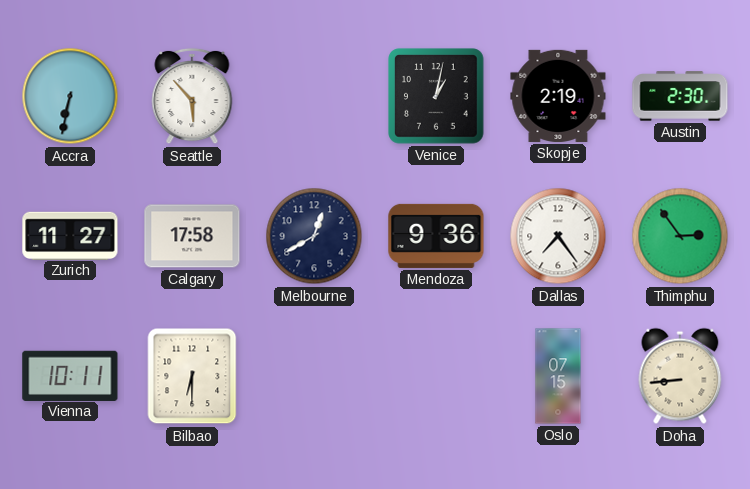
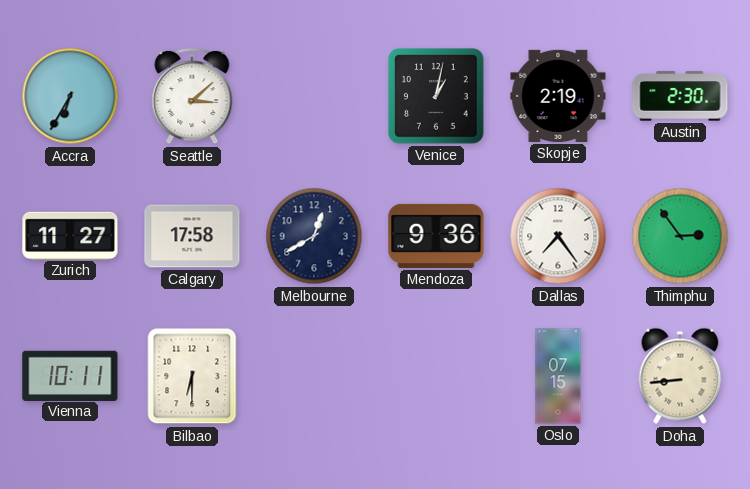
Accra: 6:32 -> 6:35 (70, 96)
Seattle: 5:53 -> 3:08 (192, 96)
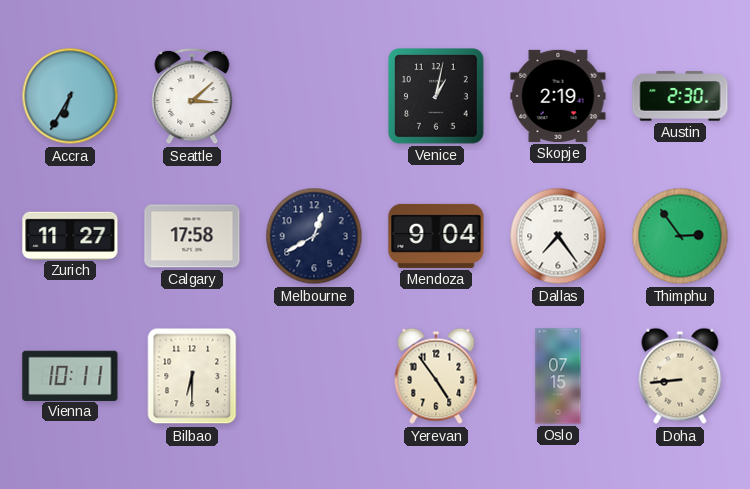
Mendoza: 9:36 -> 9:04 (436, 236)
Yerevan: none -> 4:54 (436, 376)
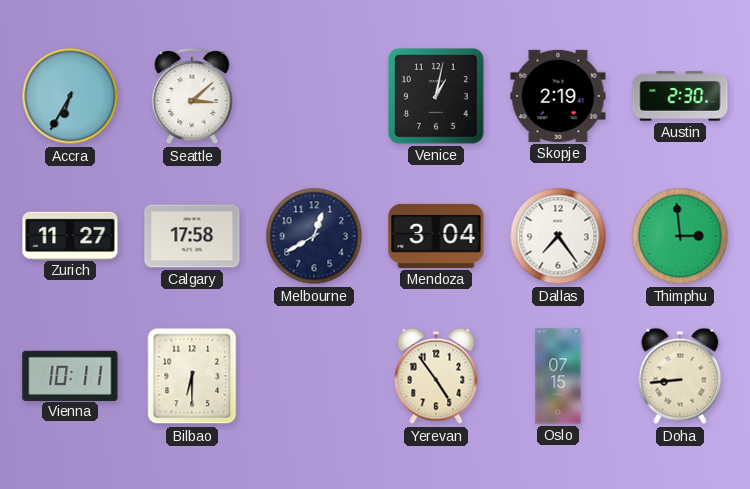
Mendoza: 9:04 -> 3:04 (436, 236)
Thimphu: 2:54 -> 2:59 (680, 236)
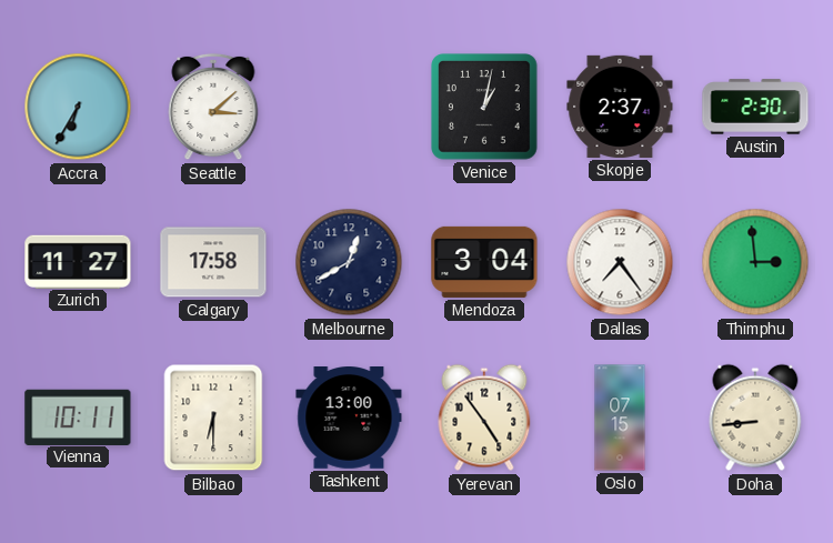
Skopje: 2:19 -> 2:37 (620, 107)
Tashkent: none -> 13:00 (349, 419)
